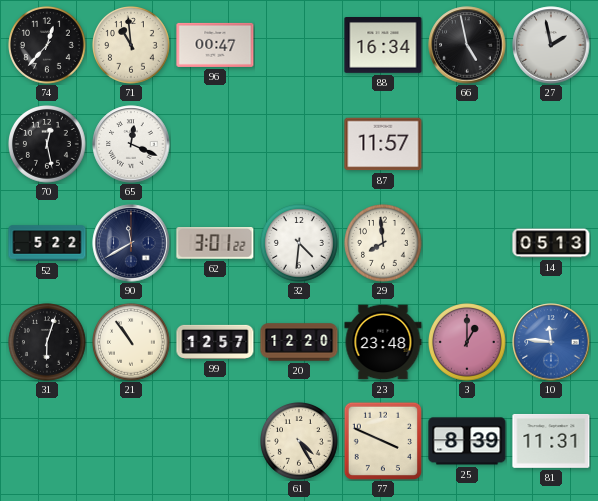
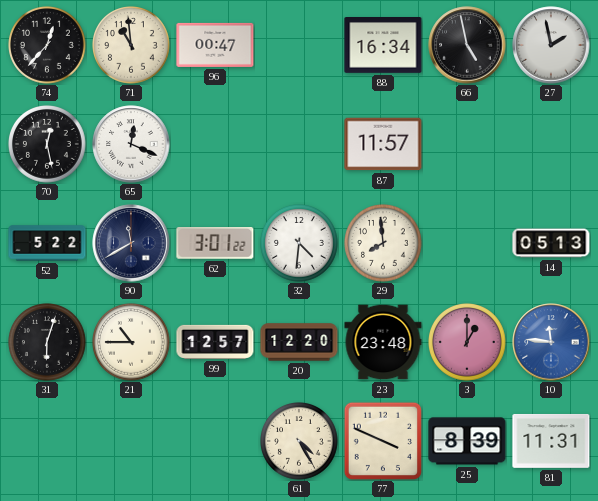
21: 10:54 -> 10:45 (132, 343)
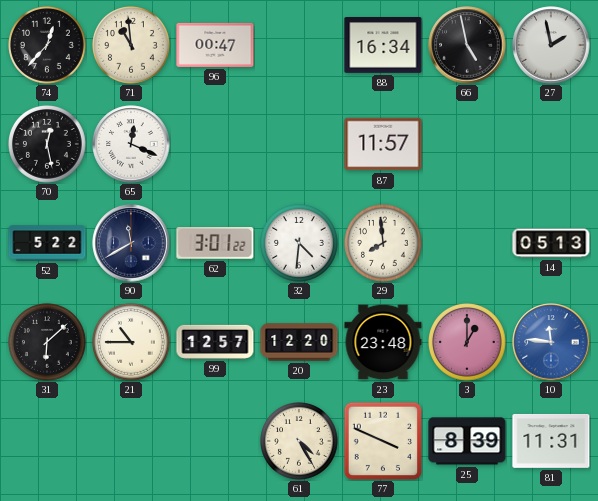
31: 6:03 -> 6:08 (48, 343)
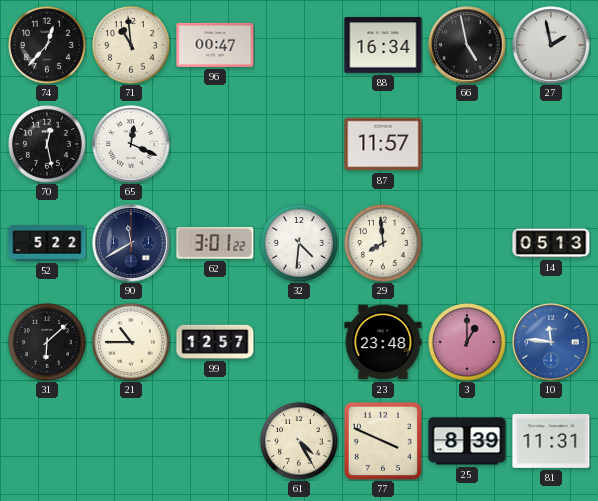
20: 12:20 -> none (299, 342)
